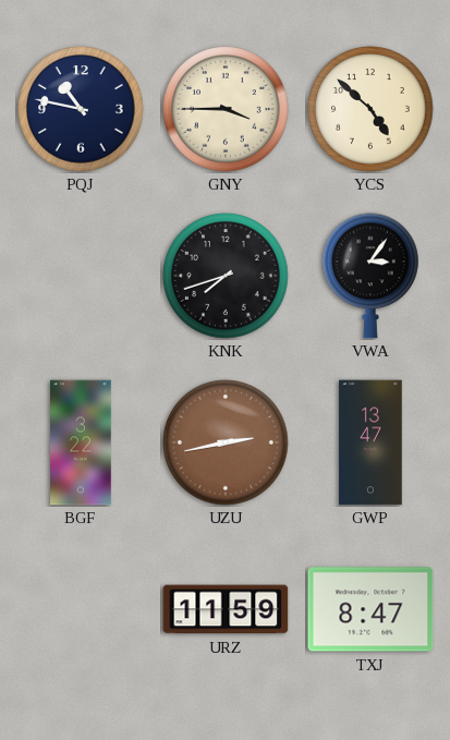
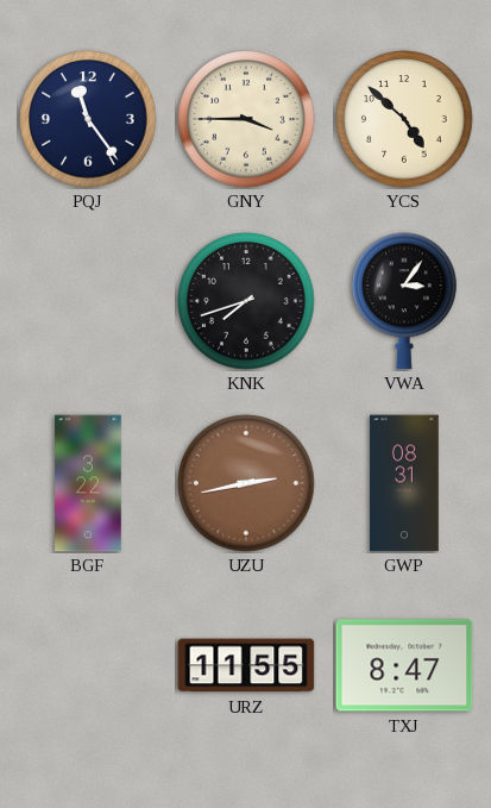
PQJ: 10:47 -> 11:24 (88, 119)
GWP: 13:47 -> 08:31 (404, 483)
URZ: 11:59 -> 11:55 (246, 665)
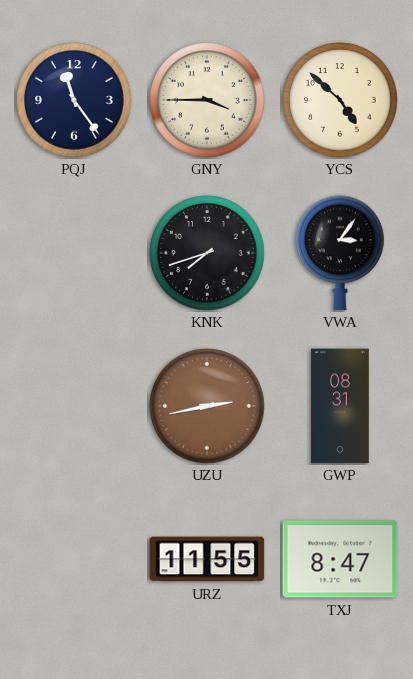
BGF: 3:22 -> none (88, 483)
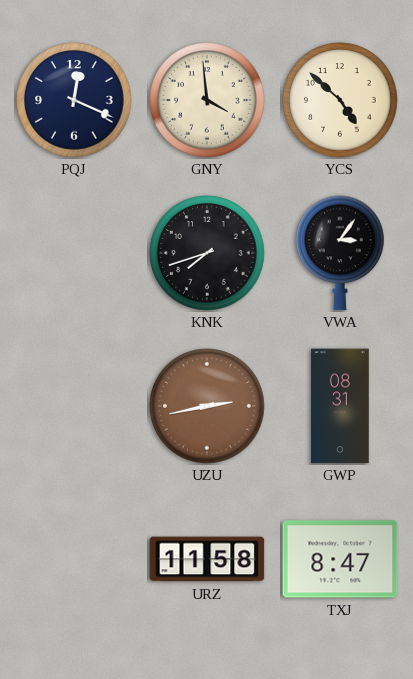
PQJ: 11:24 -> 12:19 (74, 100)
GNY: 3:45 -> 3:59 (207, 100)
URZ: 11:55 -> 11:58 (207, 559)
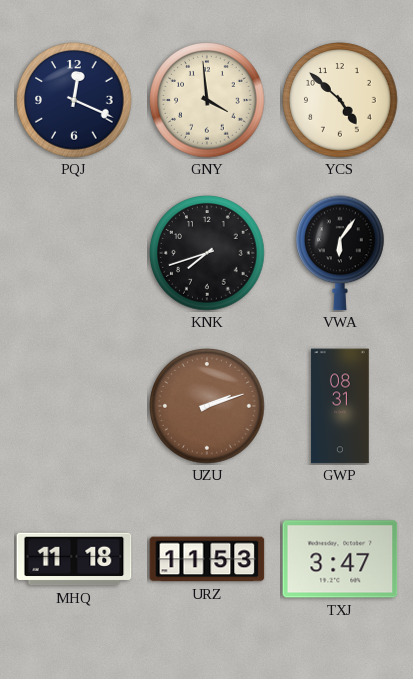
VWA: 3:06 -> 6:06 (341, 253)
UZU: 2:43 -> 2:12 (207, 406)
MHQ: none -> 11:18 (74, 559)
URZ: 11:58 -> 11:53 (207, 559)
TXJ: 8:47 -> 3:47 (340, 559)
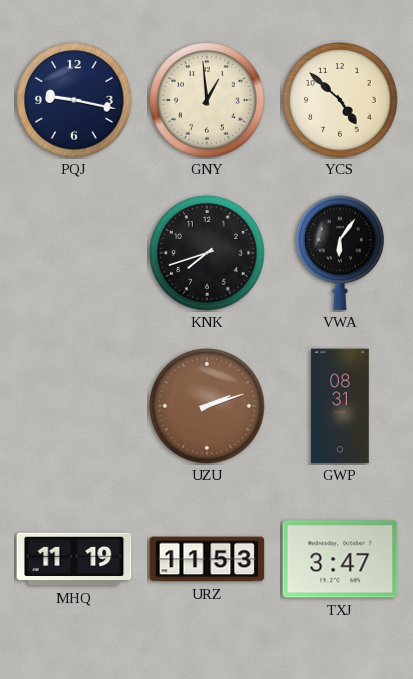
PQJ: 12:19 -> 9:17 (74, 100)
GNY: 3:59 -> 12:59 (207, 100)
MHQ: 11:18 -> 11:19 (74, 559)
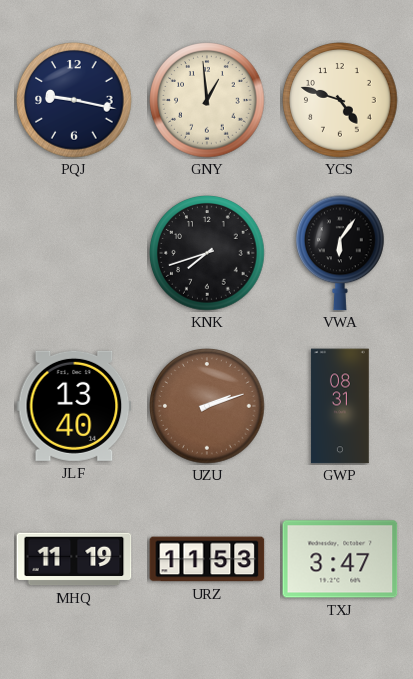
YCS: 4:52 -> 4:48 (340, 100)
JLF: none -> 13:40 (74, 406)
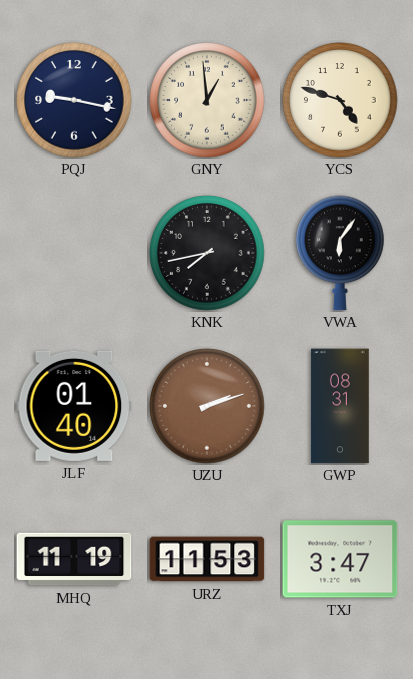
KNK: 7:42 -> 7:43 (207, 253)
JLF: 13:40 -> 01:40 (74, 406)
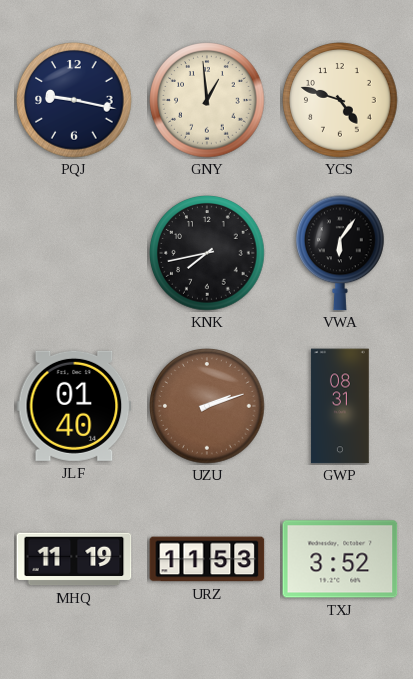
TXJ: 3:47 -> 3:52 (340, 559)
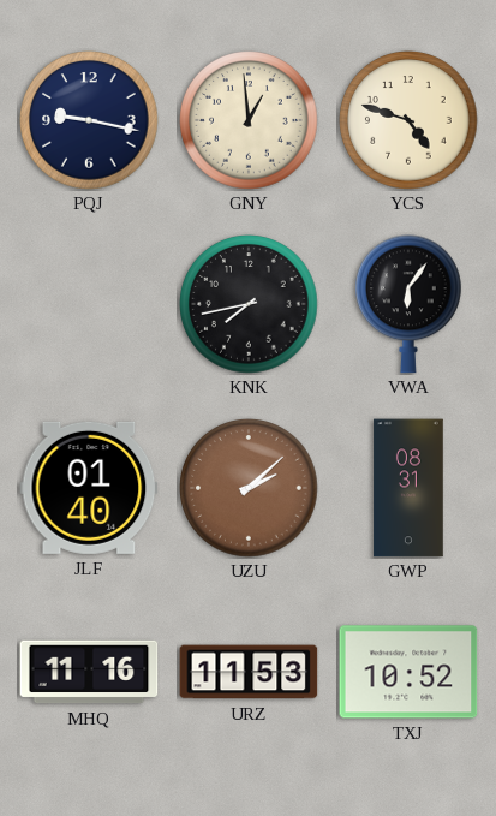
UZU: 2:12 -> 2:08 (249, 488)
MHQ: 11:19 -> 11:16 (89, 672)
TXJ: 3:52 -> 10:52 (408, 672)
